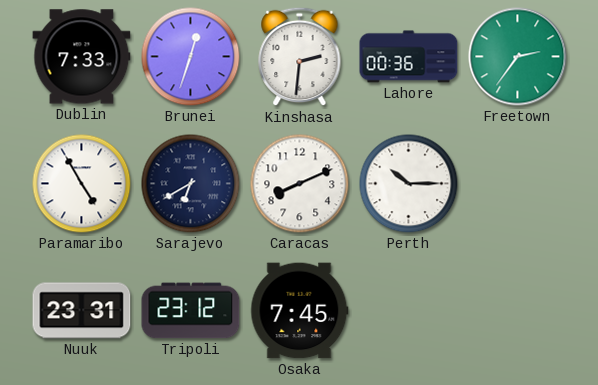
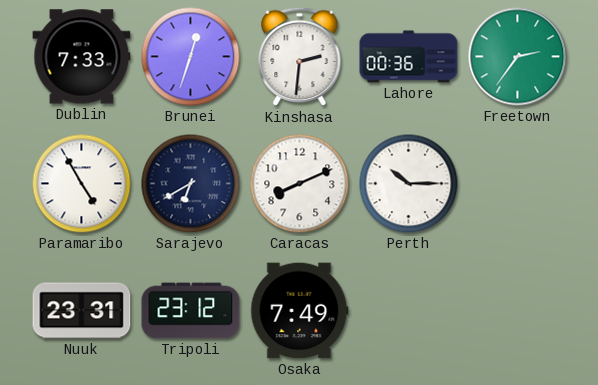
Osaka: 7:45 -> 7:49 (300, 311)
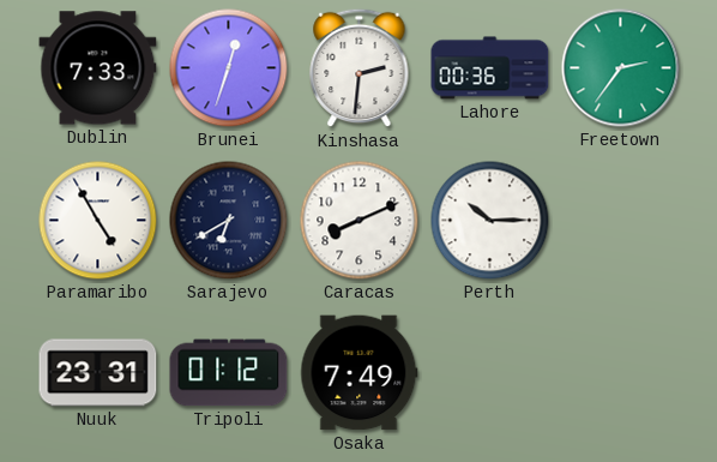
Tripoli: 23:12 -> 01:12 (229, 373)
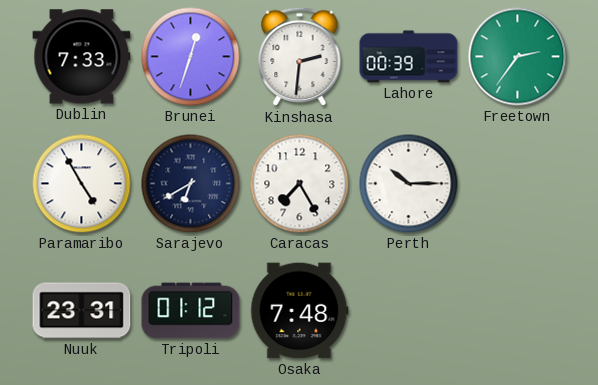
Lahore: 00:36 -> 00:39 (409, 57)
Caracas: 8:11 -> 7:25 (300, 184)
Osaka: 7:49 -> 7:48 (300, 311)
